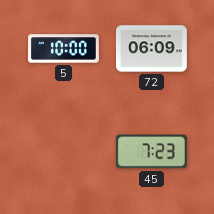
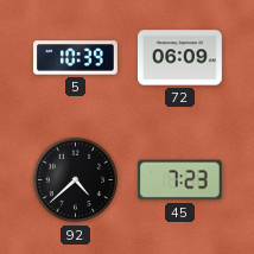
5: 10:00 -> 10:39 (76, 58)
92: none -> 4:38 (76, 180)
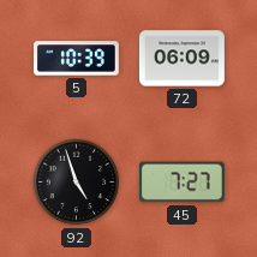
92: 4:38 -> 4:57 (77, 183)
45: 7:23 -> 7:27 (181, 183)
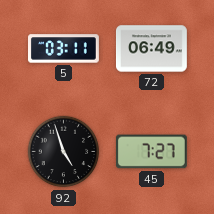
5: 10:39 -> 03:11 (64, 49)
72: 06:09 -> 06:49 (151, 49)
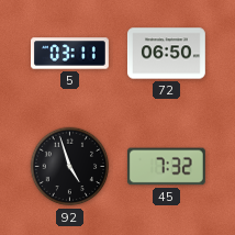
72: 06:49 -> 06:50 (166, 54)
45: 7:27 -> 7:32 (166, 167)
